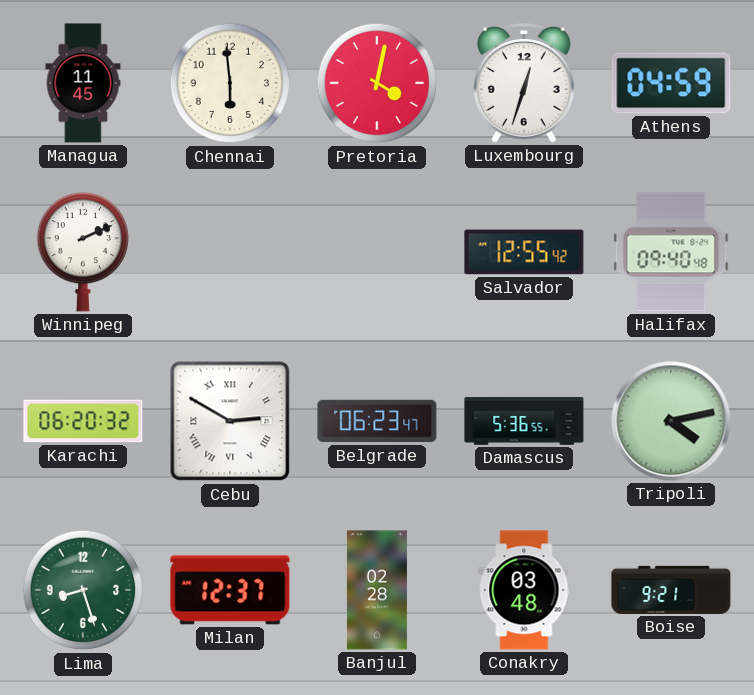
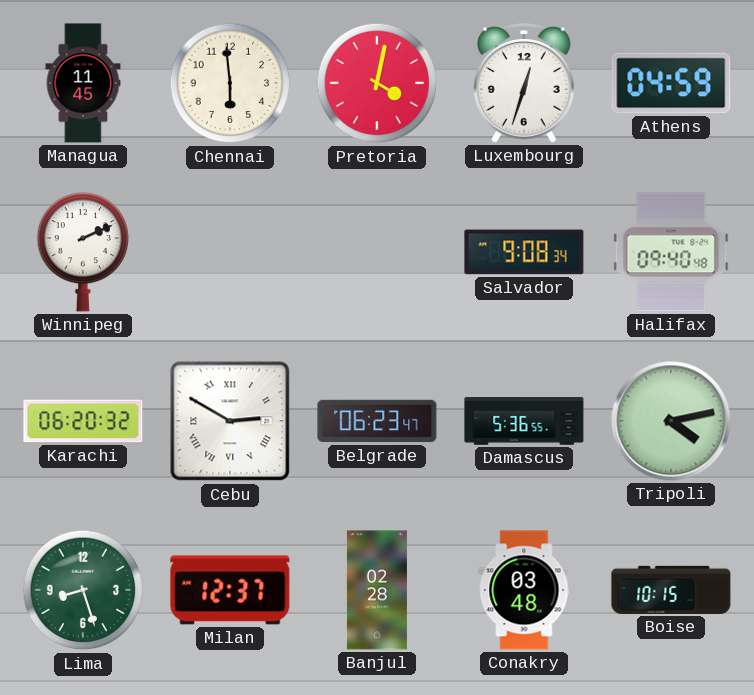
Salvador: 12:55 -> 9:08 (524, 252)
Boise: 9:21 -> 10:15 (671, 590)
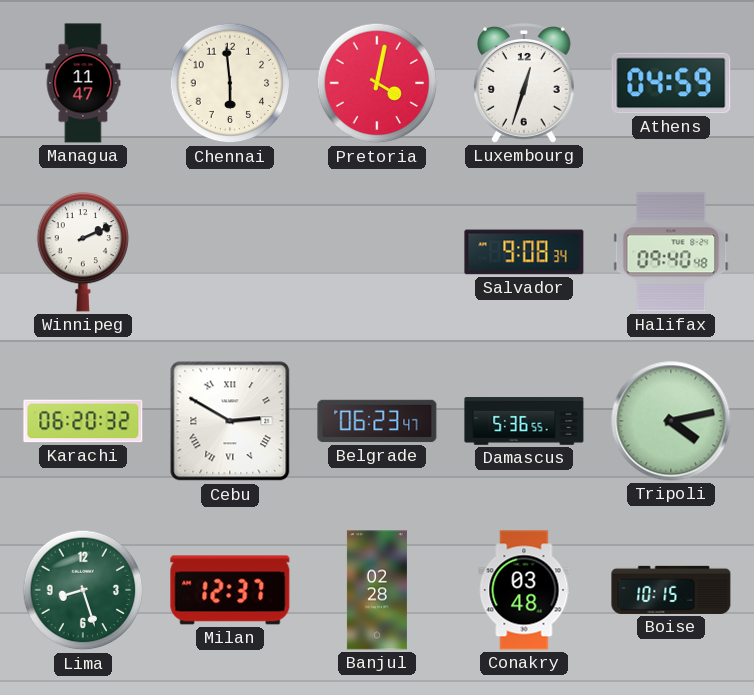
Managua: 11:45 -> 11:47 (83, 83)
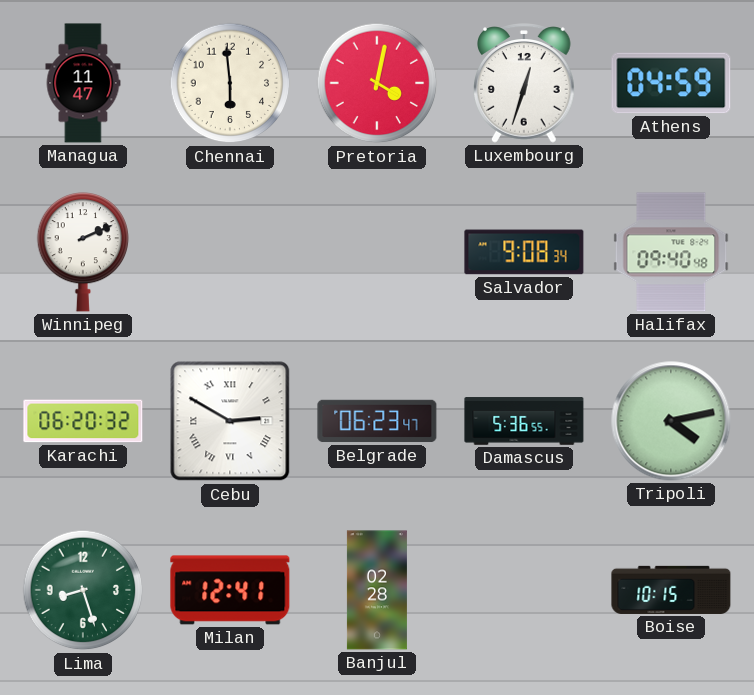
Milan: 12:37 -> 12:41 (230, 590)
Conakry: 03:48 -> none (524, 590)
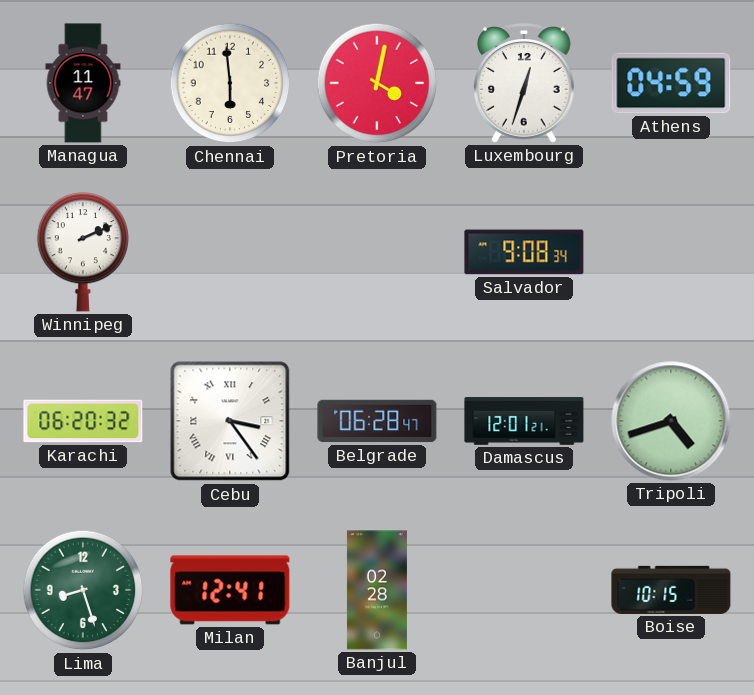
Halifax: 09:40 -> none (671, 252)
Cebu: 2:50 -> 3:24 (230, 421)
Belgrade: 06:23 -> 06:28 (377, 421)
Damascus: 5:36 -> 12:01 (524, 421)
Tripoli: 4:13 -> 4:42 (671, 421)
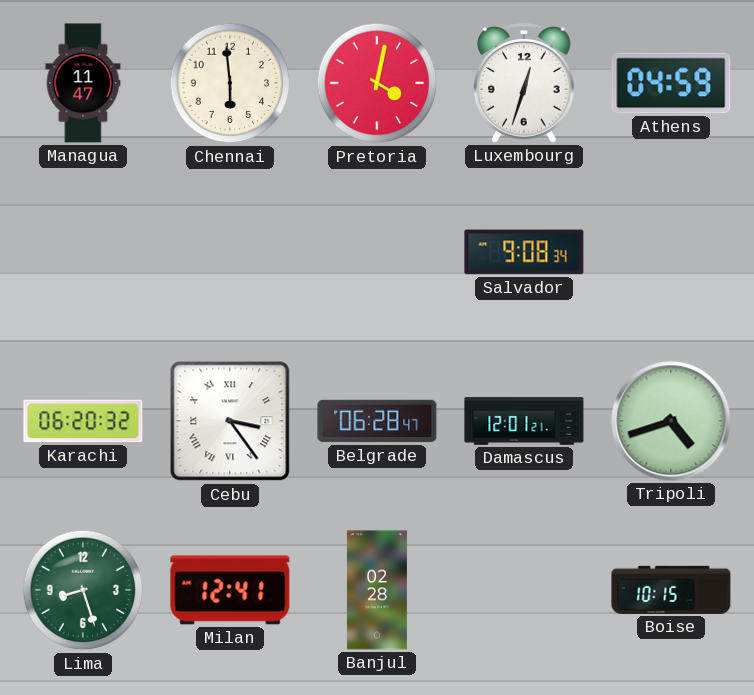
Winnipeg: 2:11 -> none (83, 253)
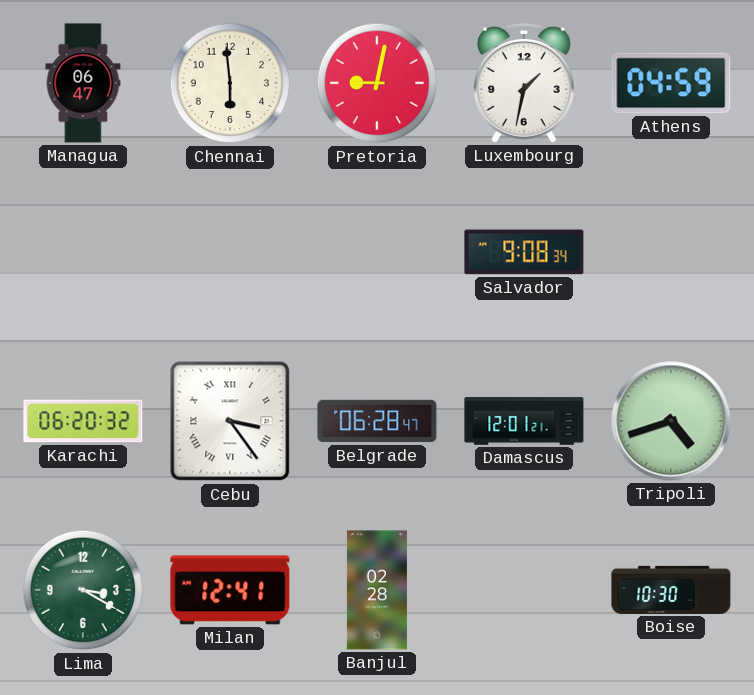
Managua: 11:47 -> 06:47 (83, 83)
Pretoria: 4:02 -> 9:02 (377, 83)
Luxembourg: 12:33 -> 1:32 (525, 83)
Lima: 8:27 -> 3:20 (83, 590)
Boise: 10:15 -> 10:30 (671, 590)
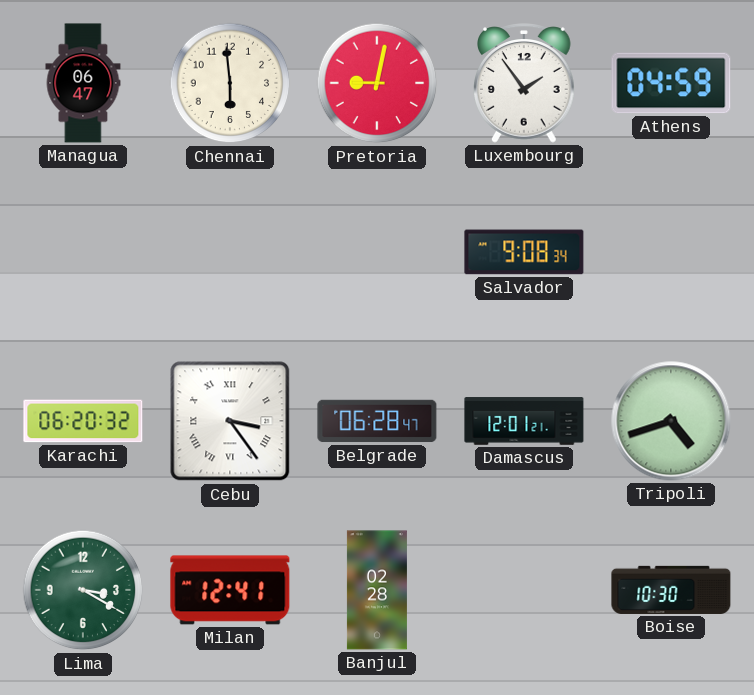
Luxembourg: 1:32 -> 1:54 (525, 83)
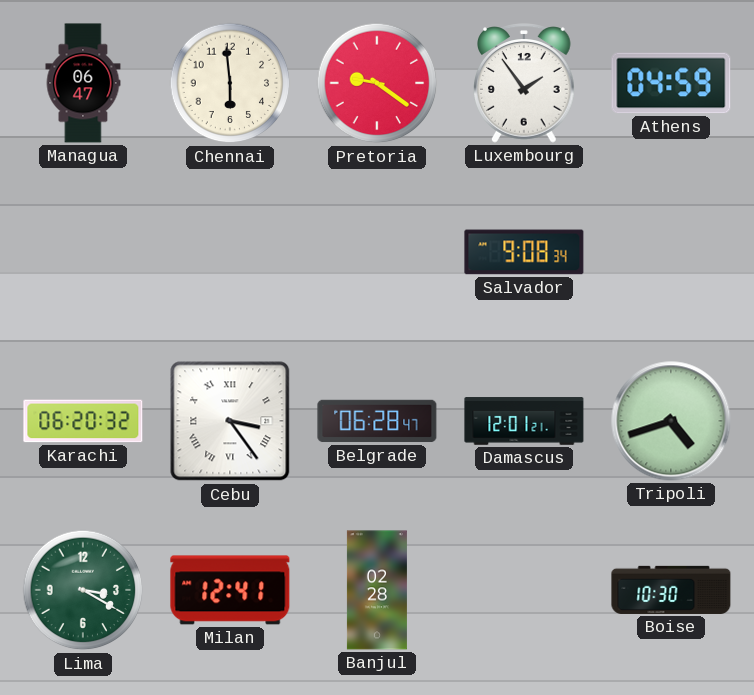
Pretoria: 9:02 -> 9:21 (377, 83)
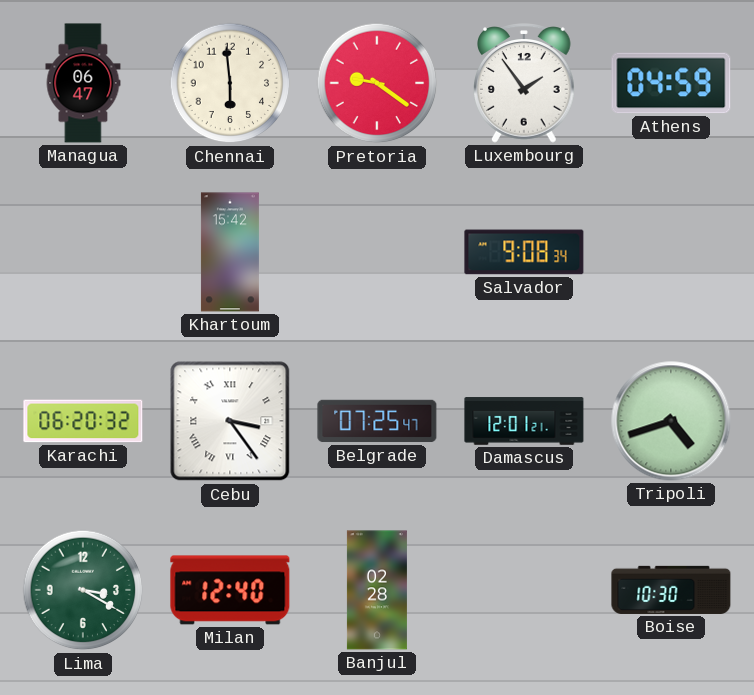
Khartoum: none -> 15:42 (230, 252)
Belgrade: 06:28 -> 07:25 (377, 421)
Milan: 12:41 -> 12:40 (230, 590)
